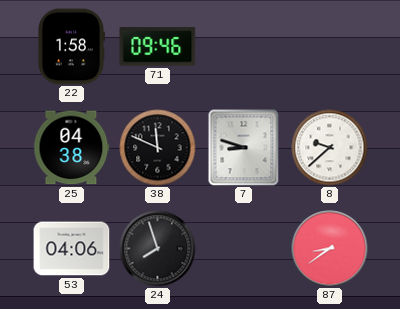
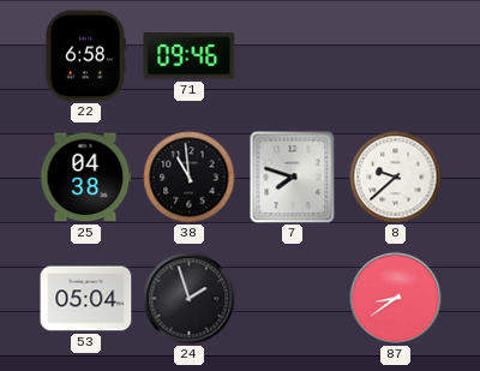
22: 1:58 -> 6:58 (85, 56)
38: 11:49 -> 10:59 (190, 178)
7: 8:48 -> 7:48 (293, 178)
53: 04:06 -> 05:04 (86, 299)
24: 7:57 -> 1:57 (190, 299)
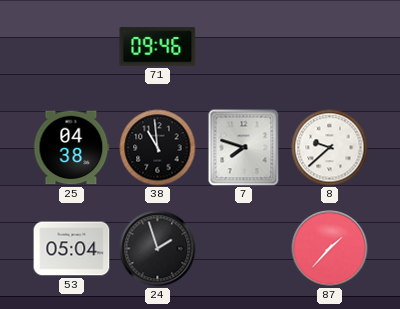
22: 6:58 -> none (85, 56)
87: 8:39 -> 1:37 (330, 249)
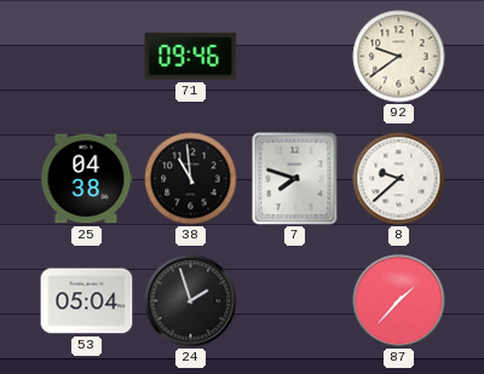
92: none -> 9:39 (399, 57)
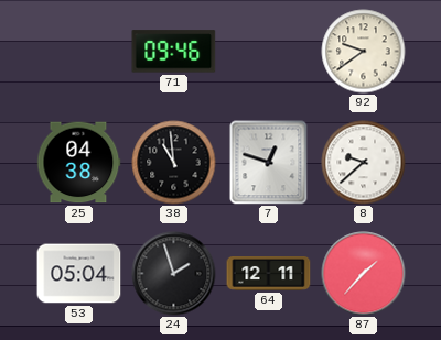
7: 7:48 -> 12:48 (269, 163)
64: none -> 12:11 (269, 274)
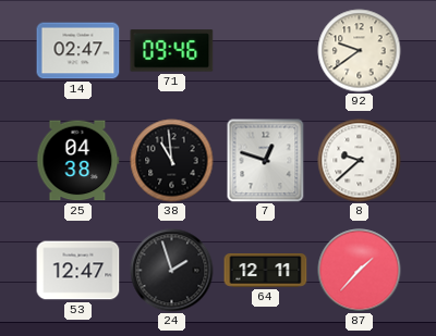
14: none -> 02:47 (78, 51)
53: 05:04 -> 12:47 (78, 271)
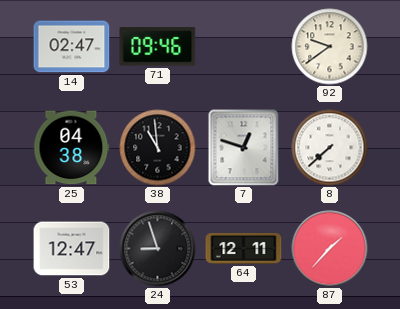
8: 9:38 -> 7:38 (330, 148)
24: 1:57 -> 8:57 (158, 249)
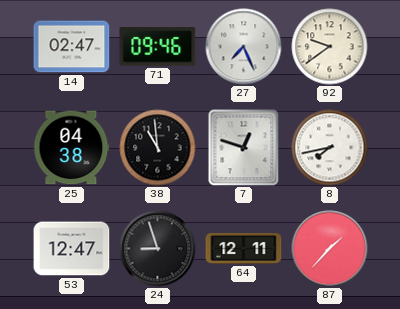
27: none -> 7:26 (244, 47)
8: 7:38 -> 7:43 (330, 148)
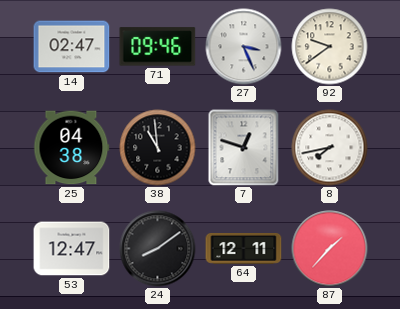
27: 7:26 -> 3:26 (244, 47)
24: 8:57 -> 8:09 (158, 249)
